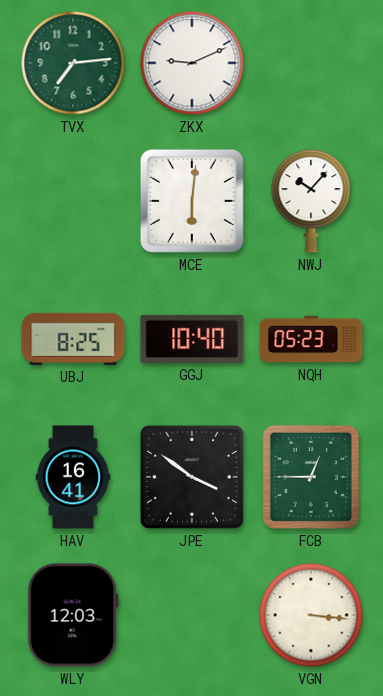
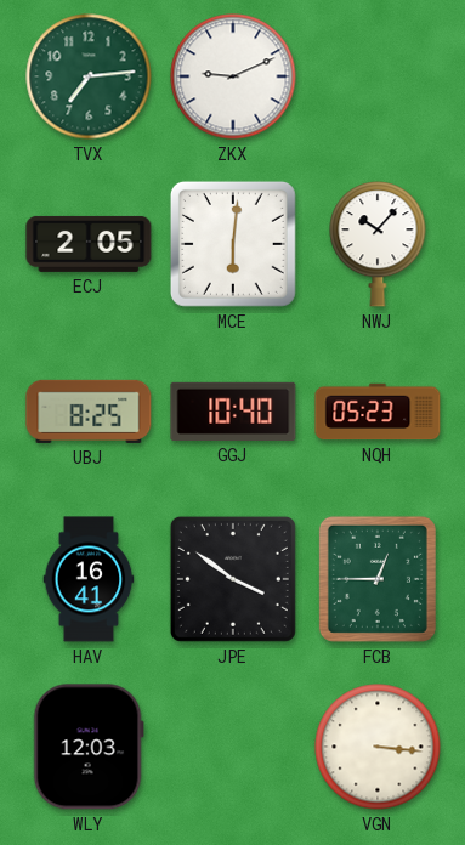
ECJ: none -> 2:05 (89, 244)
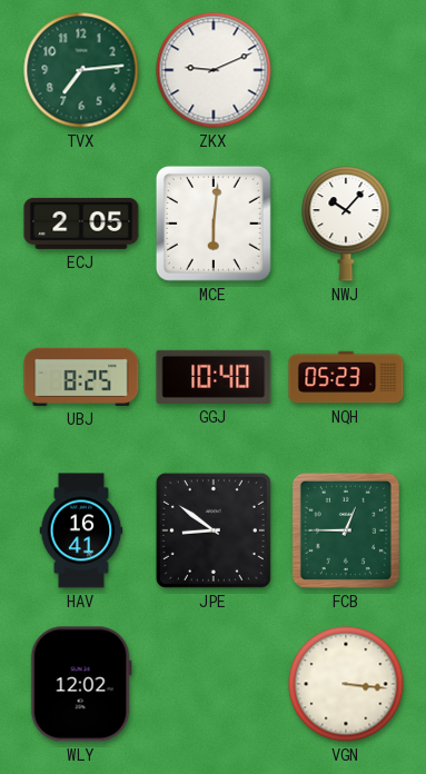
JPE: 3:51 -> 8:51 (214, 530)
WLY: 12:03 -> 12:02 (81, 684)
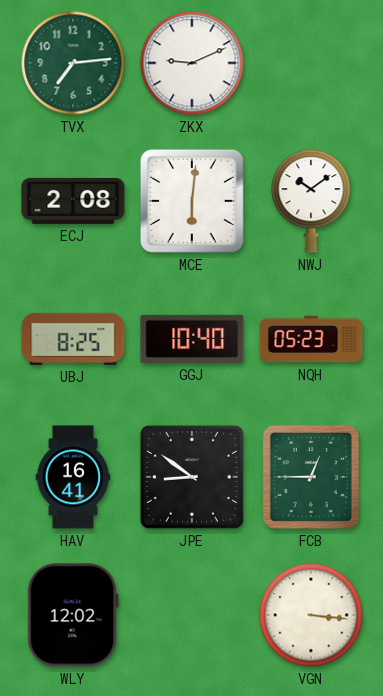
ECJ: 2:05 -> 2:08 (73, 201)
NWJ: 10:07 -> 10:09 (311, 201)
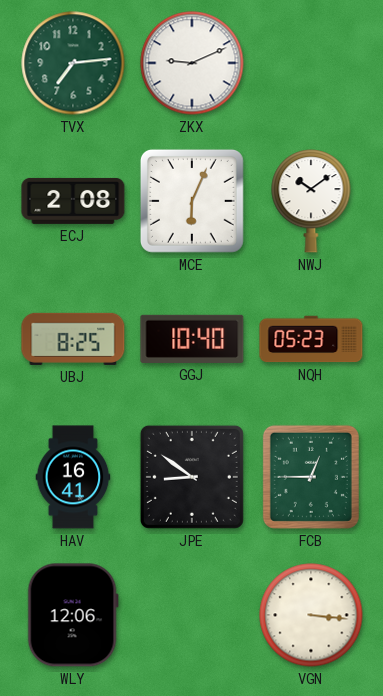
MCE: 6:01 -> 6:04 (192, 201)
WLY: 12:02 -> 12:06 (73, 615)
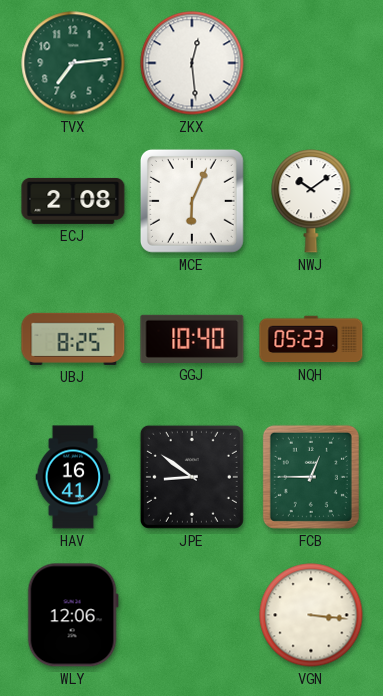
ZKX: 9:11 -> 12:29 (192, 63)
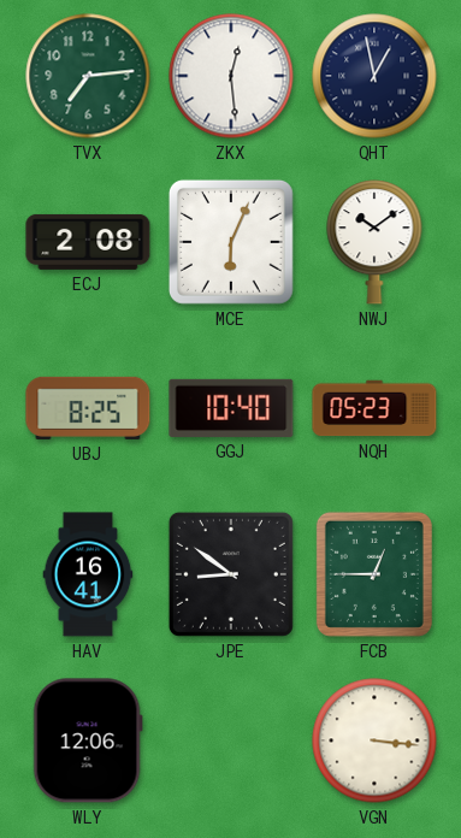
QHT: none -> 12:58 (374, 76)
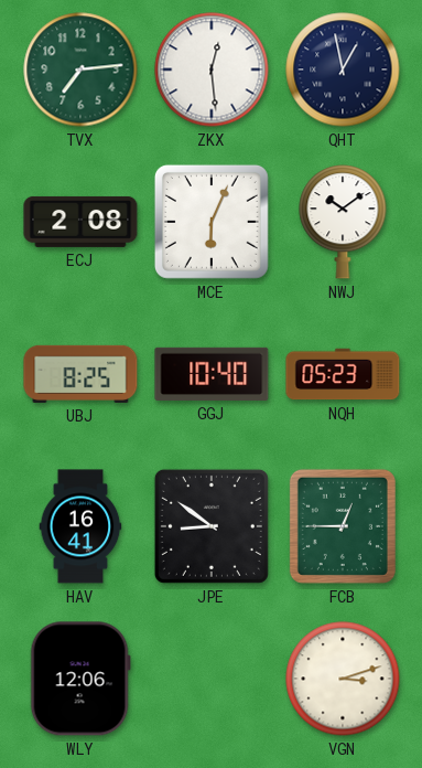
VGN: 3:16 -> 3:12 (343, 679)
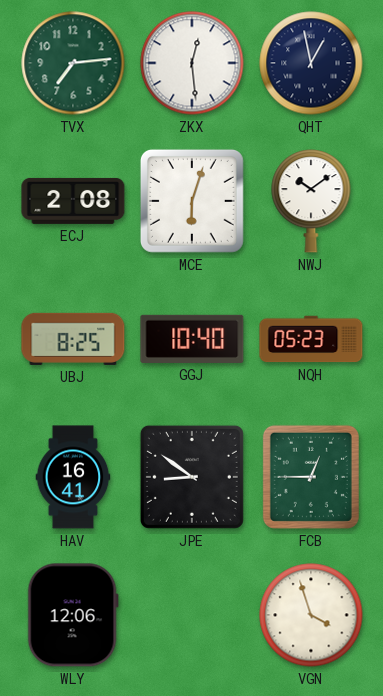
MCE: 6:04 -> 6:03 (192, 201)
VGN: 3:12 -> 3:57 (311, 615)
